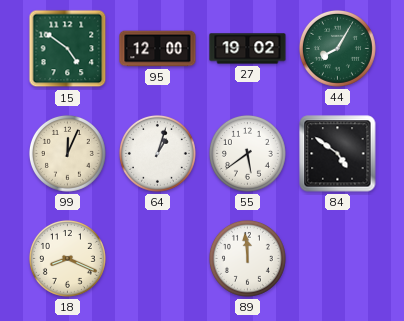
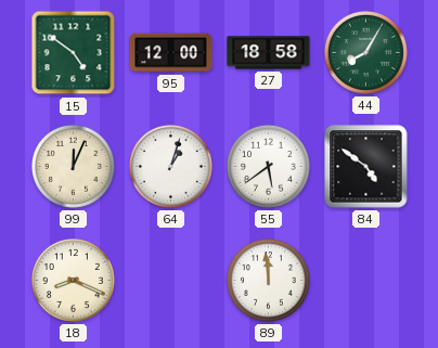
27: 19:02 -> 18:58 (269, 53)
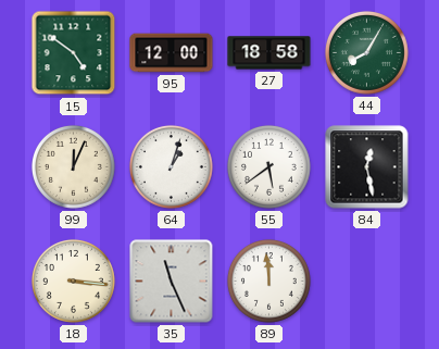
84: 4:51 -> 12:28 (367, 167)
18: 8:19 -> 3:16 (73, 281)
35: none -> 11:26 (172, 282)
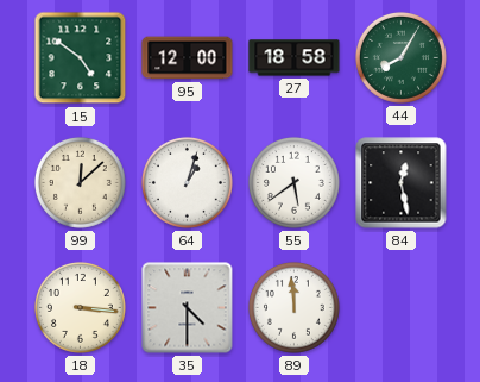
99: 12:04 -> 12:08 (80, 182)
35: 11:26 -> 4:30 (188, 308)
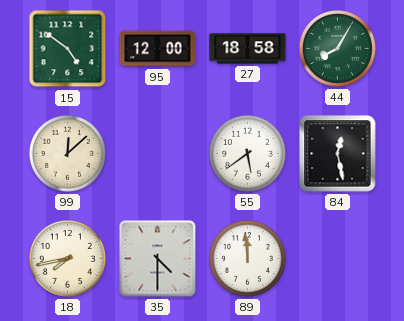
64: 1:03 -> none (187, 182)
18: 3:16 -> 7:43 (67, 258)
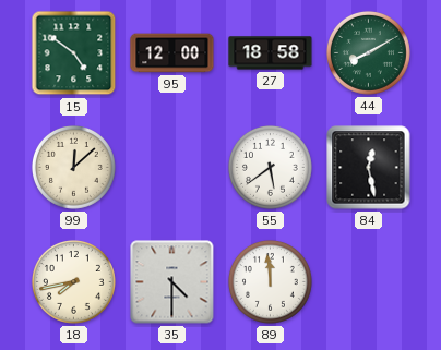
44: 8:05 -> 8:10 (368, 52)
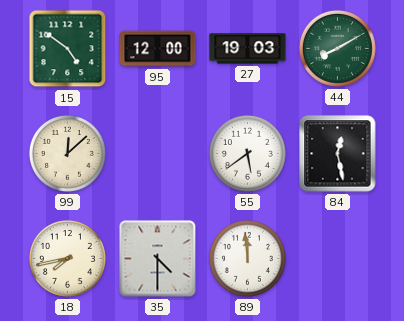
27: 18:58 -> 19:03 (248, 49)
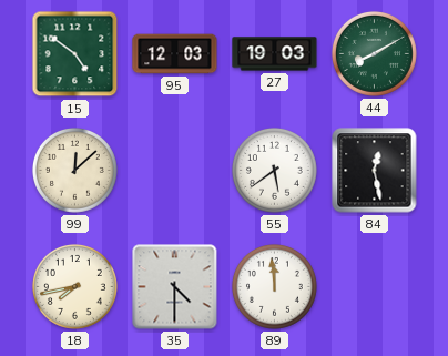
95: 12:00 -> 12:03 (175, 54)
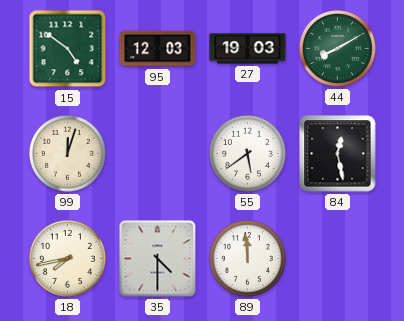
99: 12:08 -> 12:03 (67, 153)
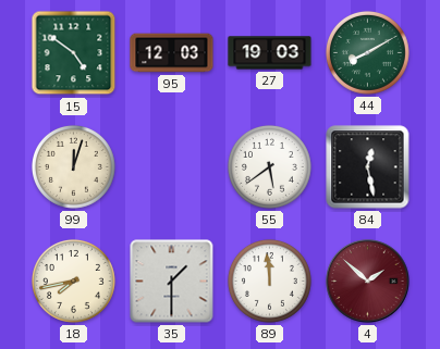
35: 4:30 -> 1:30 (172, 282)
4: none -> 1:52 (368, 282)
